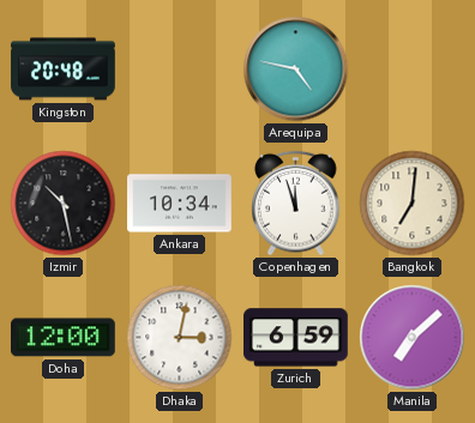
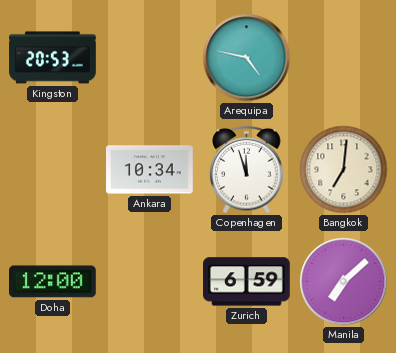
Kingston: 20:48 -> 20:53 (53, 58)
Izmir: 10:28 -> none (64, 204)
Dhaka: 3:02 -> none (180, 338)
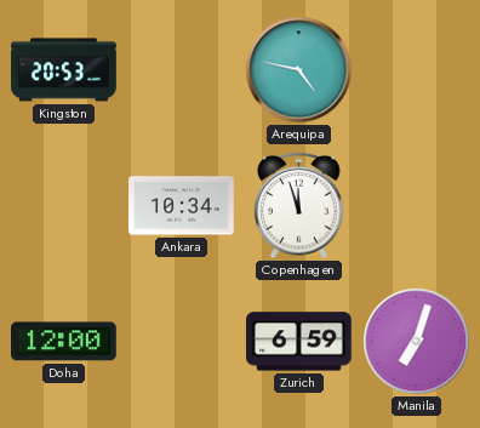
Bangkok: 7:01 -> none (344, 170)
Manila: 7:08 -> 7:03 (417, 342)
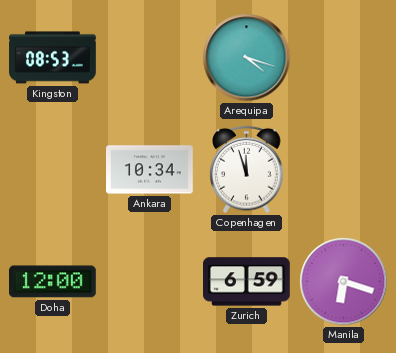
Kingston: 20:53 -> 08:53 (53, 58)
Arequipa: 4:47 -> 4:18 (247, 58)
Manila: 7:03 -> 6:18 (344, 282)
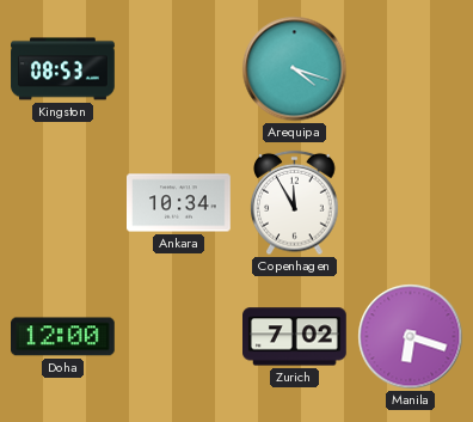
Copenhagen: 11:57 -> 11:55 (295, 203)
Zurich: 6:59 -> 7:02 (295, 337)
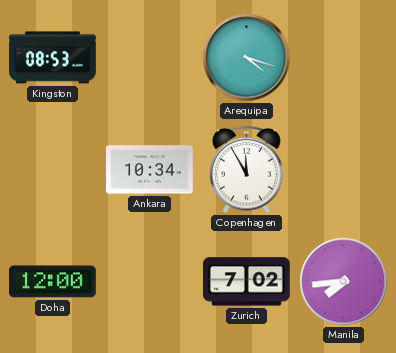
Manila: 6:18 -> 7:44 (344, 282)
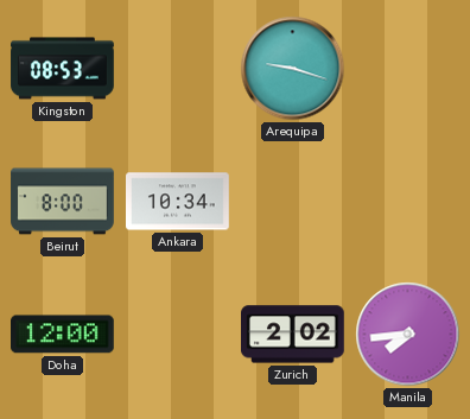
Arequipa: 4:18 -> 9:18 (293, 69)
Beirut: none -> 8:00 (63, 202)
Copenhagen: 11:55 -> none (247, 170)
Zurich: 7:02 -> 2:02 (293, 335)
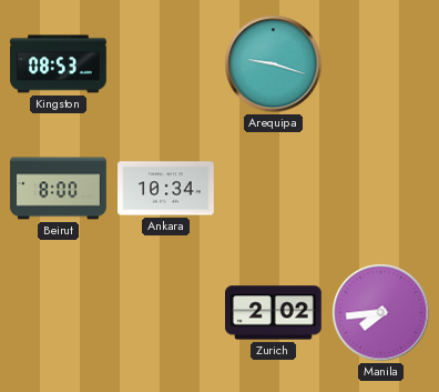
Doha: 12:00 -> none (63, 335)
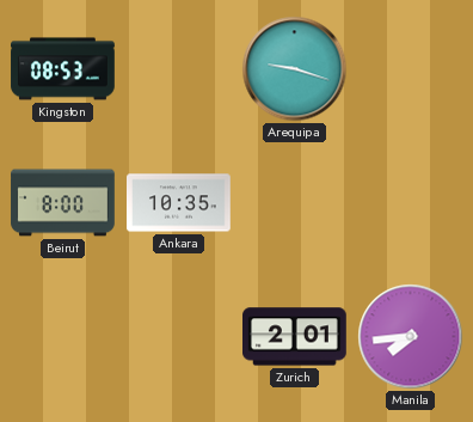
Ankara: 10:34 -> 10:35 (179, 203)
Zurich: 2:02 -> 2:01 (295, 337)
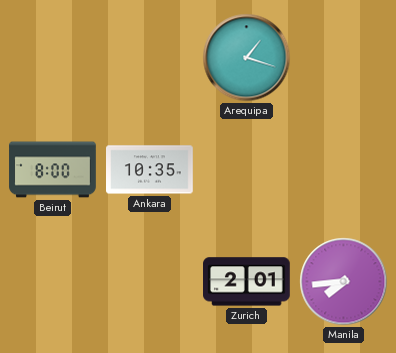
Kingston: 08:53 -> none (63, 69)
Arequipa: 9:18 -> 1:18 (247, 58)
